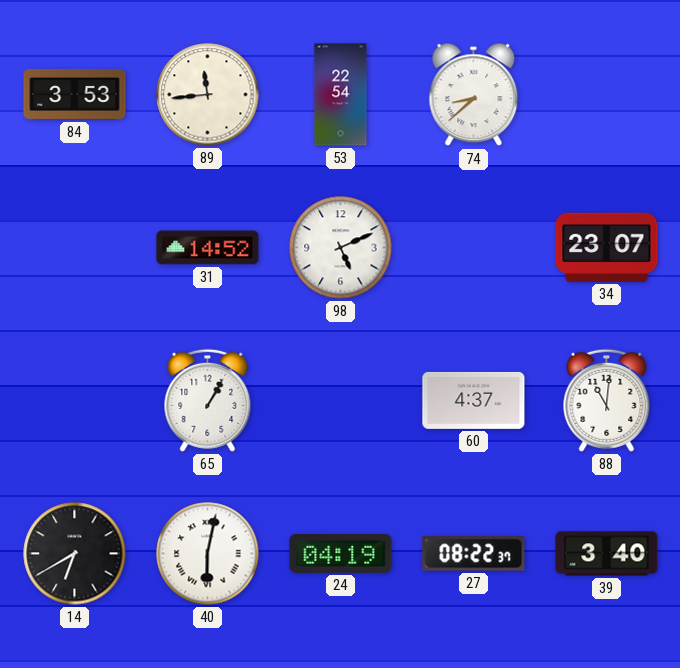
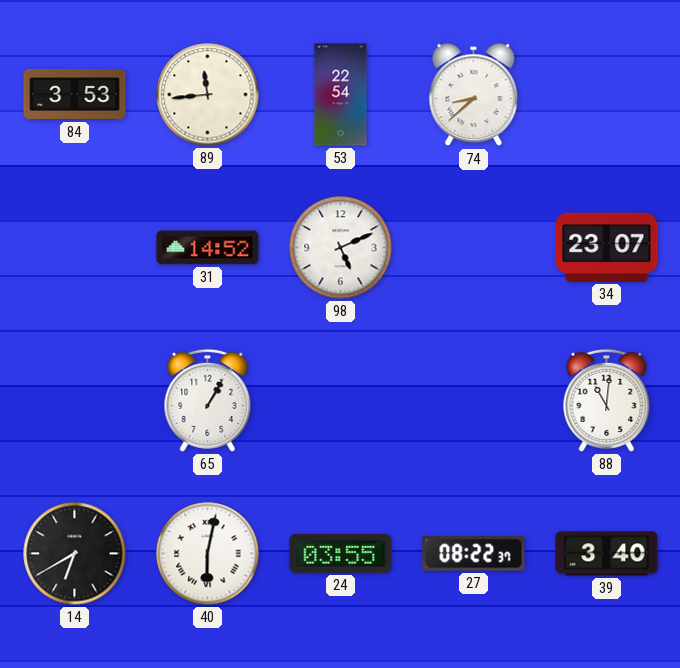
60: 4:37 -> none (474, 400)
24: 04:19 -> 03:55 (341, 553)
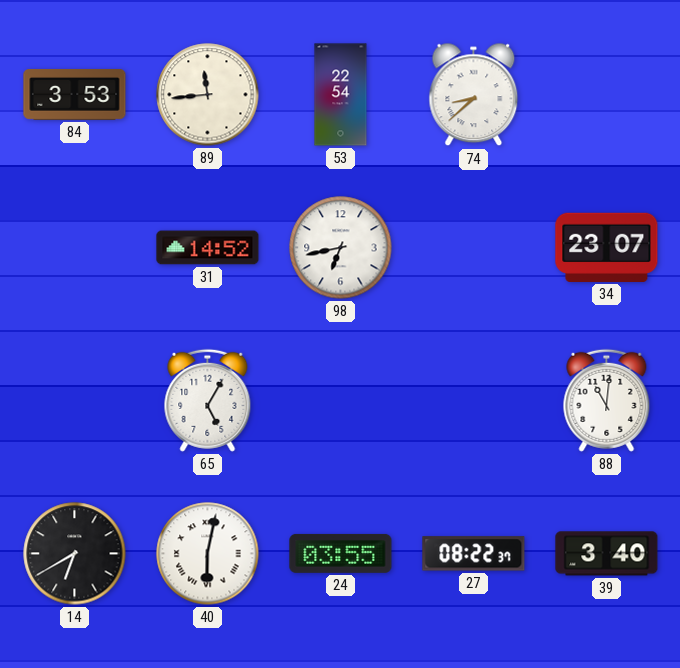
98: 5:11 -> 6:43 (341, 248)
65: 1:05 -> 5:05 (208, 400)
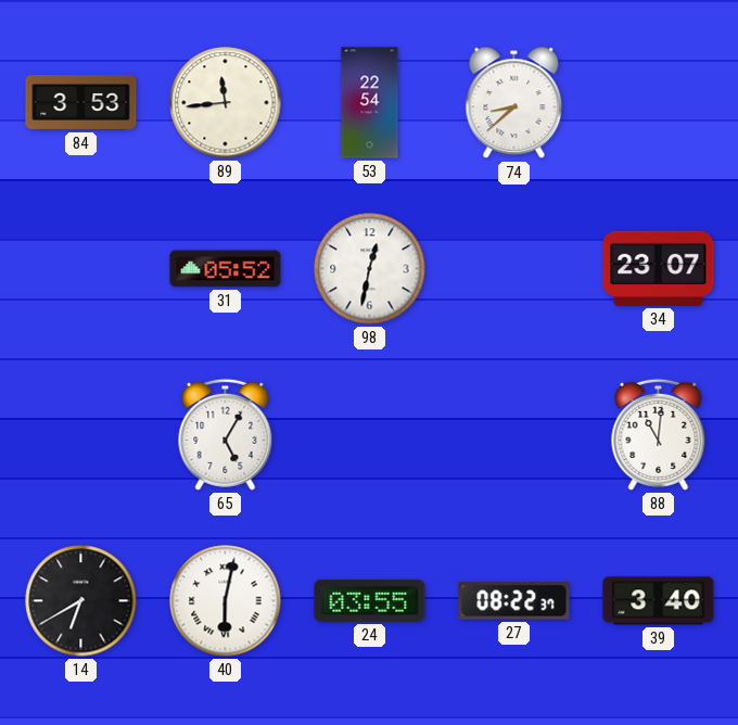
31: 14:52 -> 05:52 (226, 269)
98: 6:43 -> 12:32 (370, 269)
